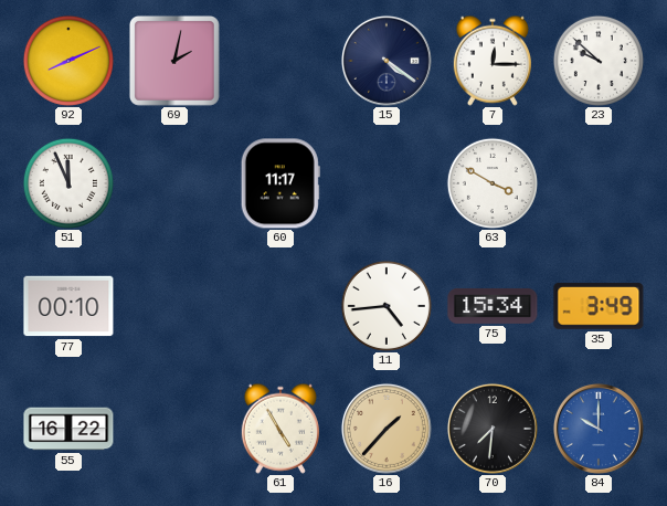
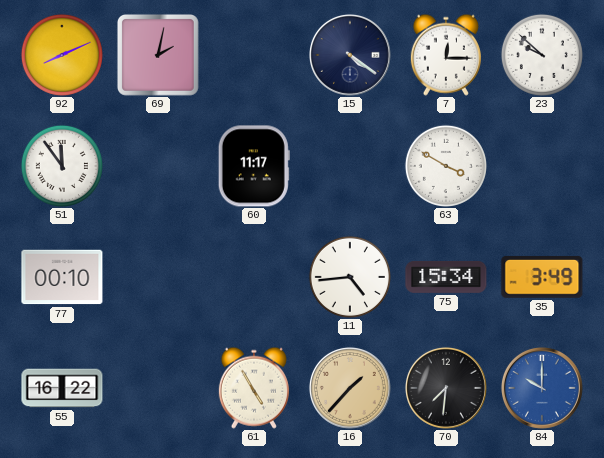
51: 11:56 -> 11:54 (62, 166)
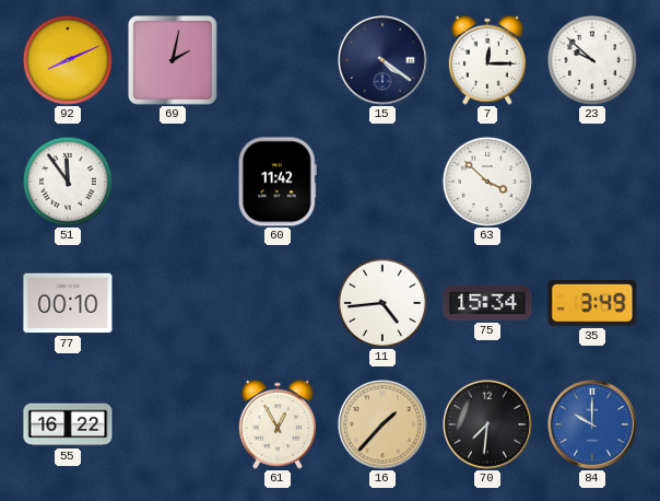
60: 11:17 -> 11:42 (278, 182)
63: 3:50 -> 3:52 (487, 182)
61: 4:55 -> 12:55 (278, 424)
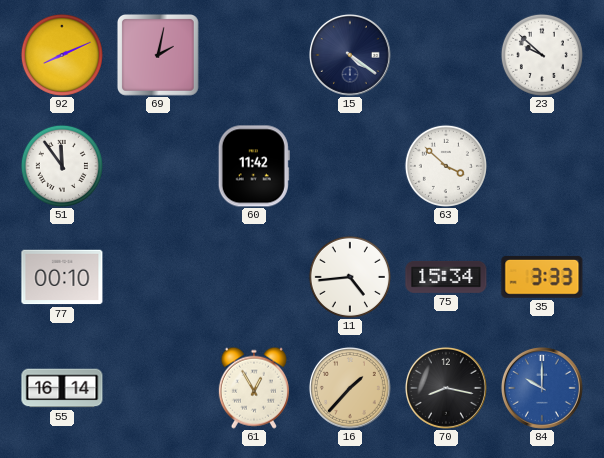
7: 12:15 -> none (487, 60)
35: 3:49 -> 3:33 (542, 277)
55: 16:22 -> 16:14 (62, 388)
70: 7:31 -> 8:17 (446, 388)
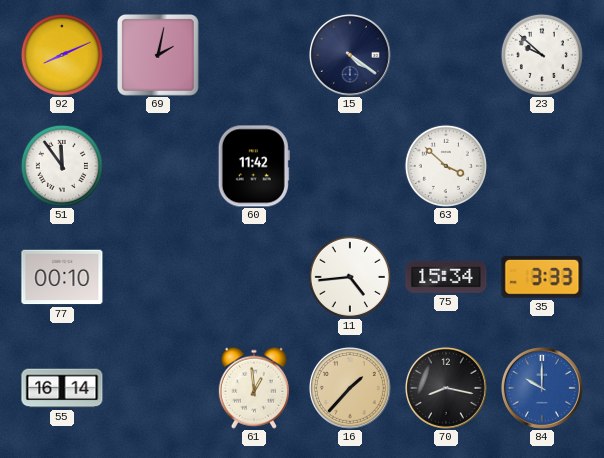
61: 12:55 -> 12:59 (254, 388)
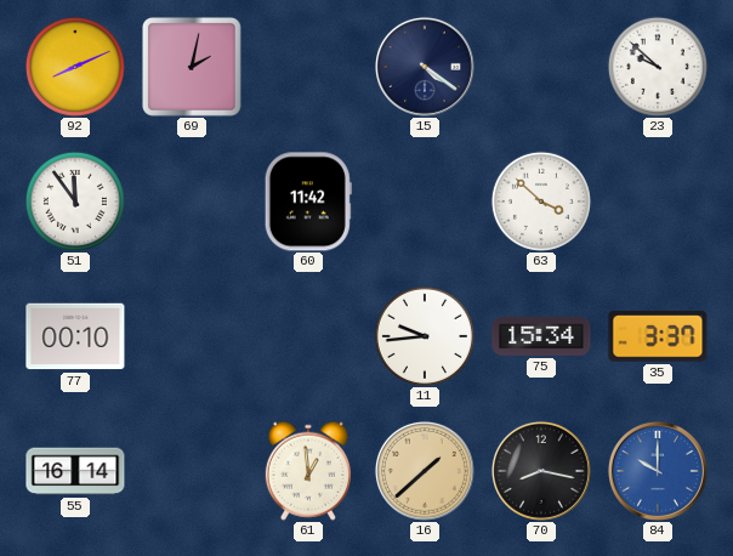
11: 4:44 -> 9:44 (425, 336)
35: 3:33 -> 3:37 (658, 336)
16: 1:37 -> 1:38 (425, 471)
